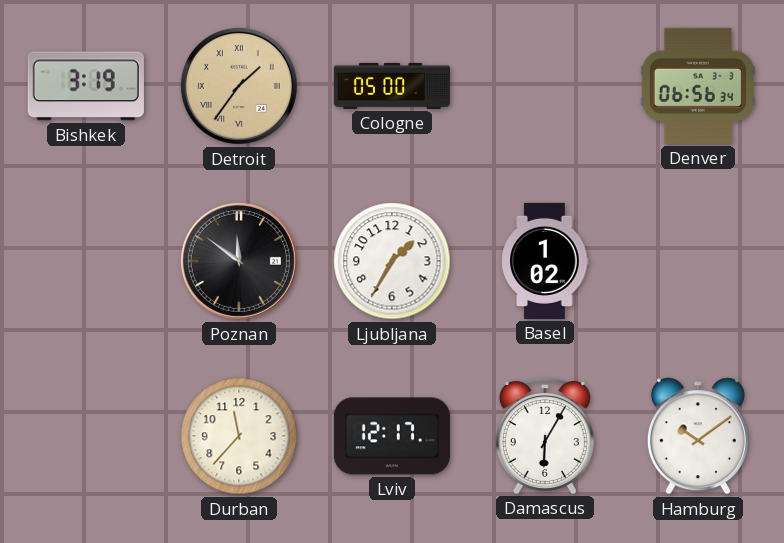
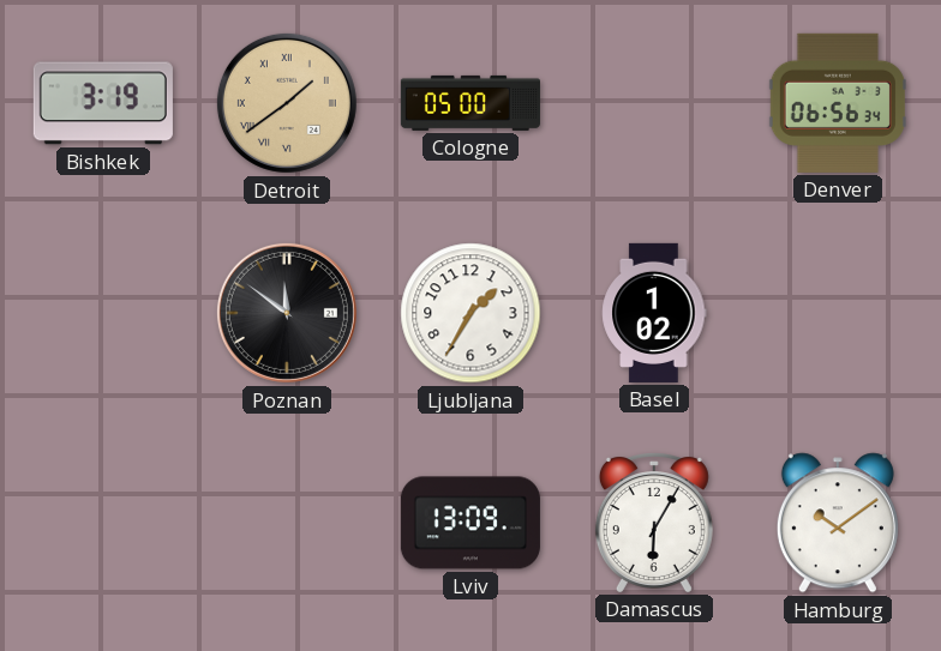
Detroit: 1:36 -> 1:39 (287, 103)
Durban: 11:37 -> none (239, 436)
Lviv: 12:17 -> 13:09 (470, 523)
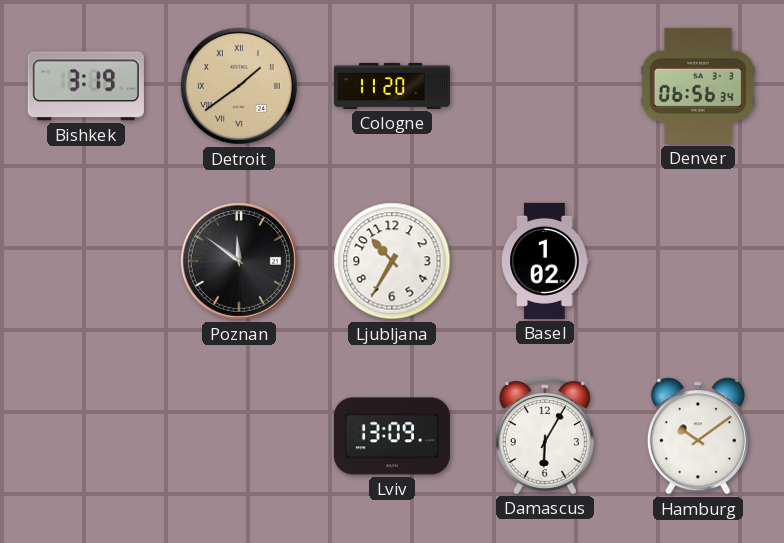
Cologne: 05:00 -> 11:20 (392, 86)
Ljubljana: 1:35 -> 10:35 (392, 261)
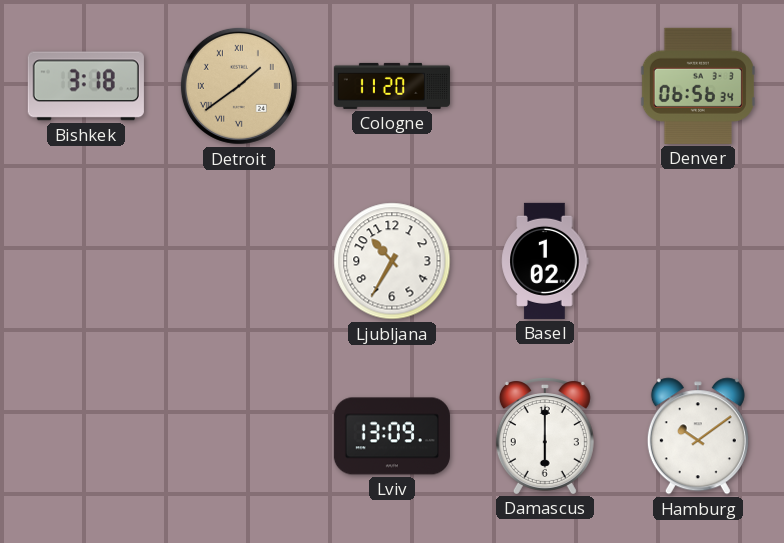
Bishkek: 3:19 -> 3:18 (86, 86)
Poznan: 11:51 -> none (239, 261)
Damascus: 6:05 -> 6:00 (545, 436)
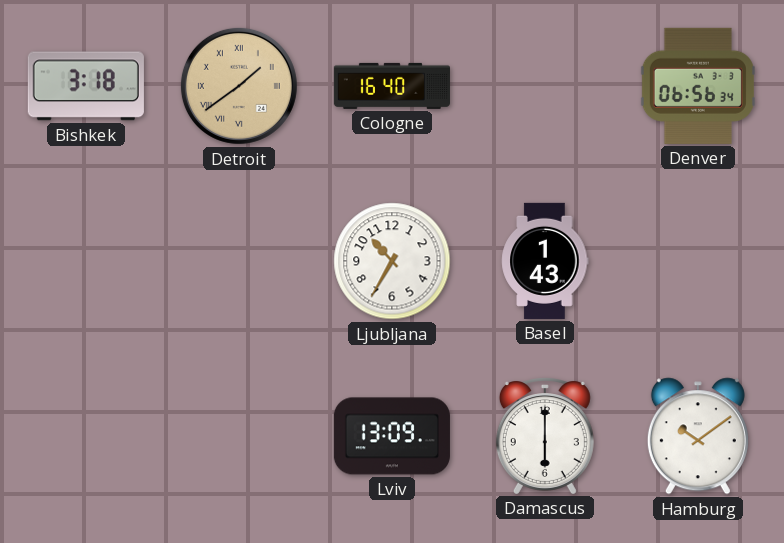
Cologne: 11:20 -> 16:40 (392, 86)
Basel: 1:02 -> 1:43 (545, 261)
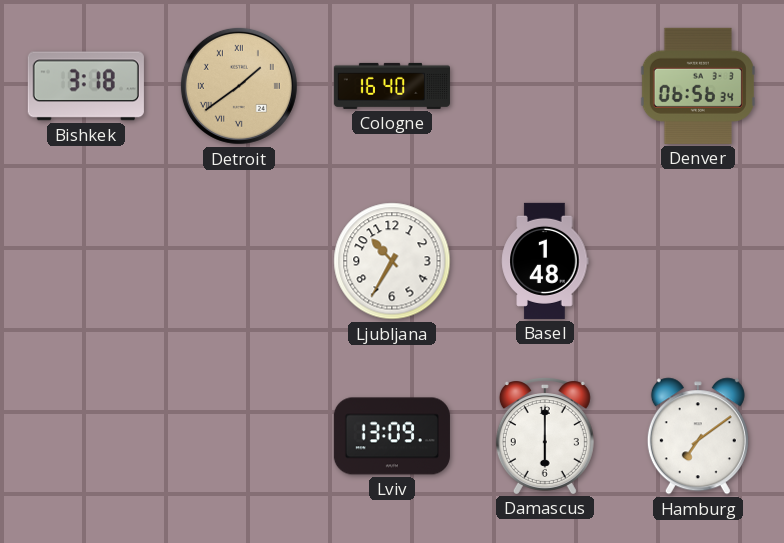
Basel: 1:43 -> 1:48 (545, 261)
Hamburg: 10:09 -> 7:09 (698, 436)
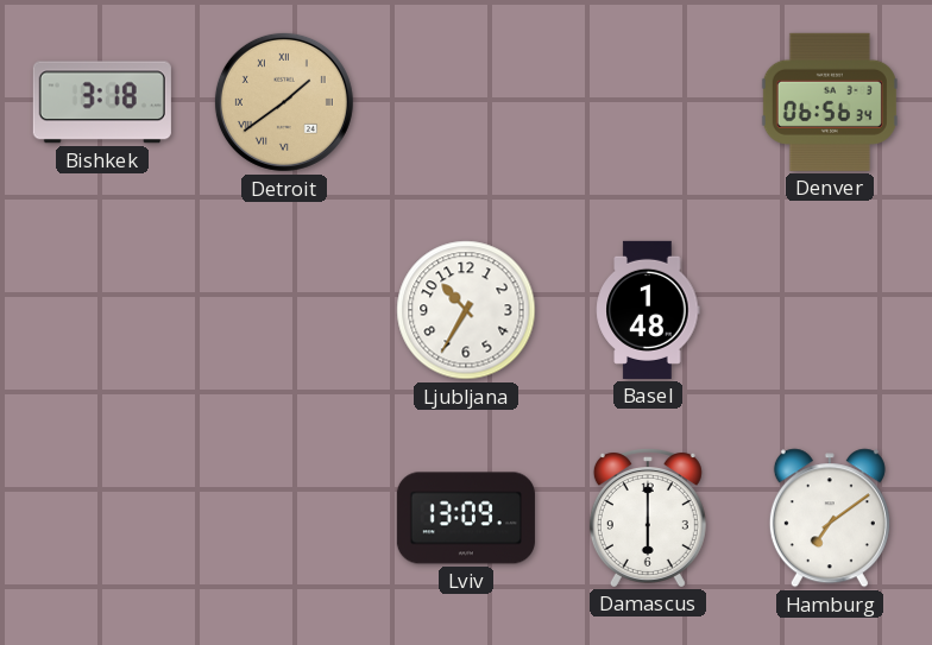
Cologne: 16:40 -> none (392, 86)
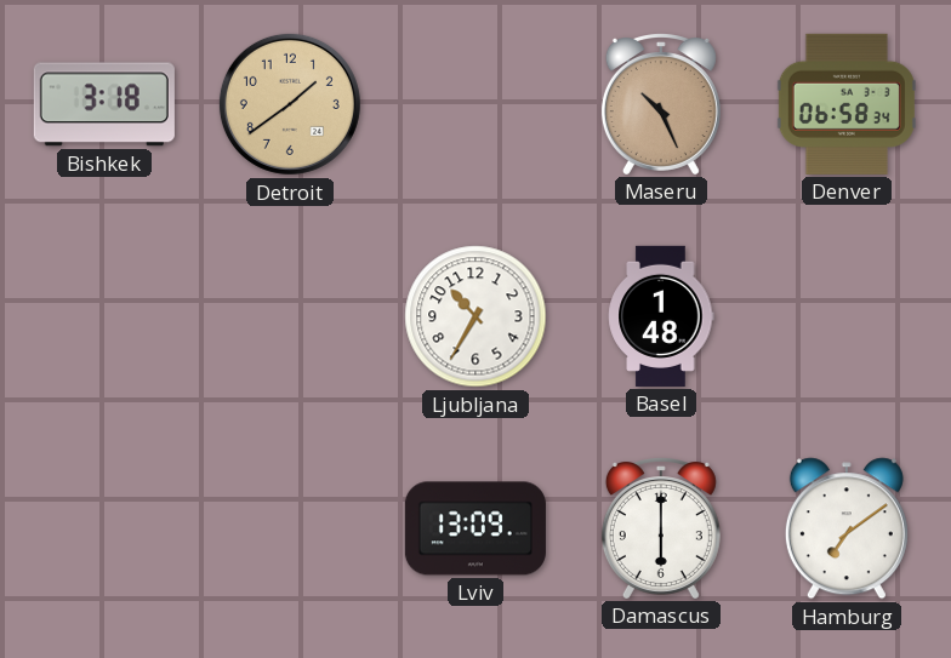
Detroit numerals: Roman -> Arabic (290, 104)
Maseru: none -> 10:26 (661, 104)
Denver: 06:56 -> 06:58 (847, 104)
